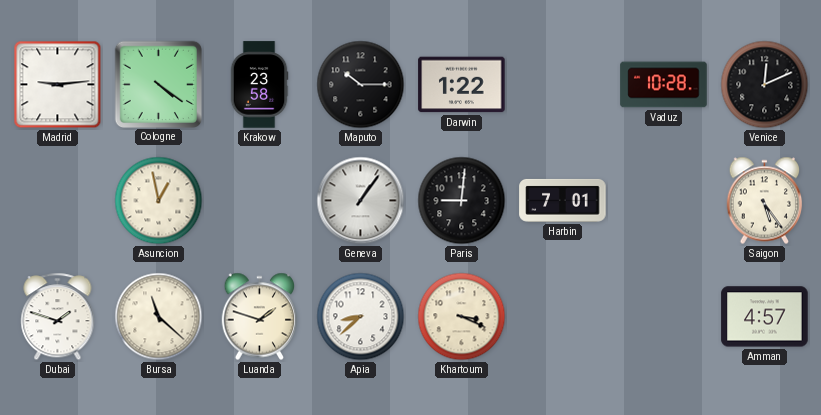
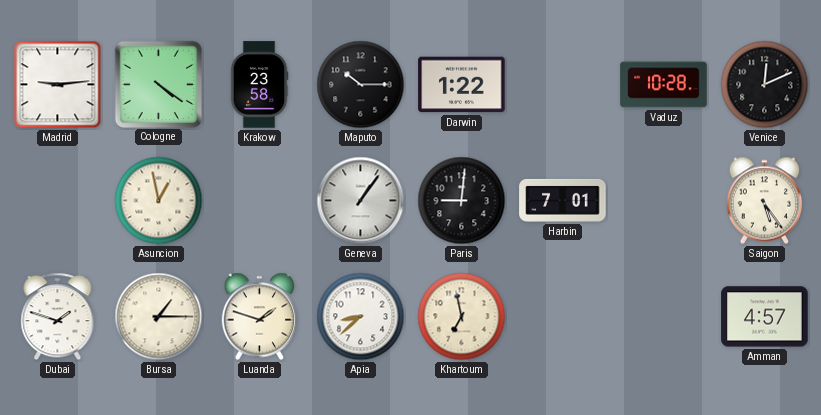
Bursa: 11:22 -> 1:15 (159, 317)
Khartoum: 3:19 -> 6:58 (462, 317)
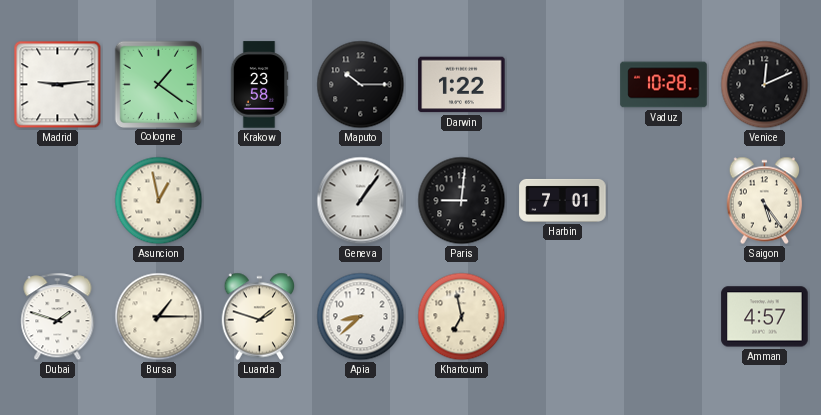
Cologne: 4:21 -> 1:21 (158, 84)
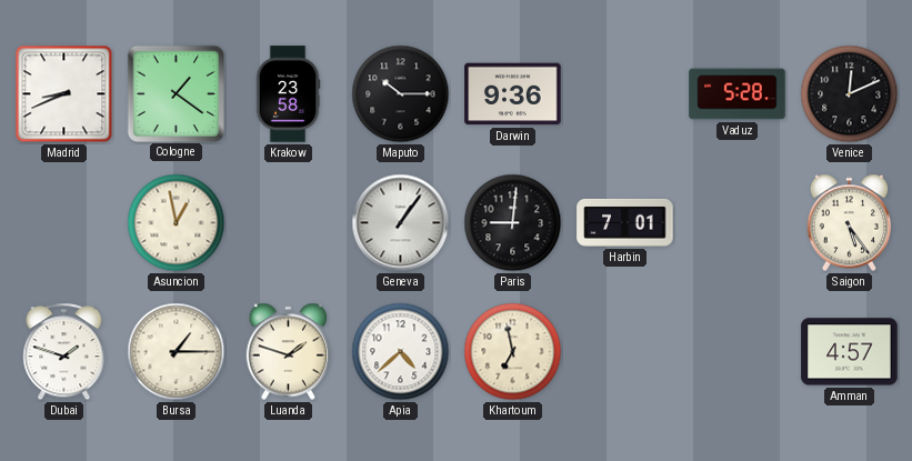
Madrid: 9:14 -> 8:41 (64, 94)
Darwin: 1:22 -> 9:36 (513, 94)
Vaduz: 10:28 -> 5:28 (738, 94)
Apia: 8:38 -> 4:38 (401, 352)
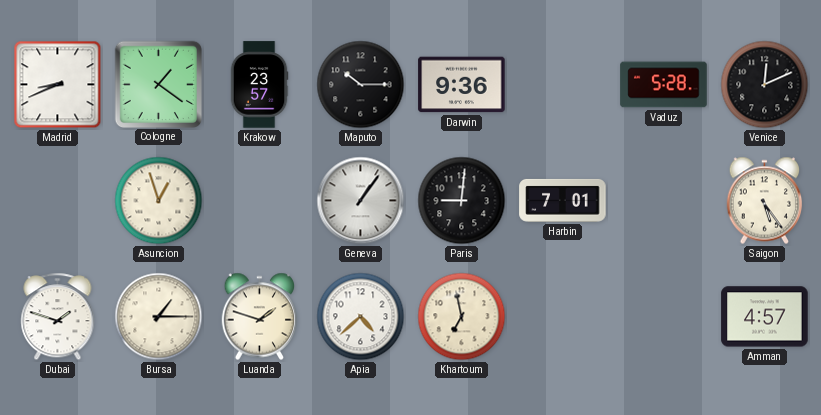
Krakow: 23:58 -> 23:57 (259, 85)
Asuncion: 12:58 -> 12:57 (159, 201)
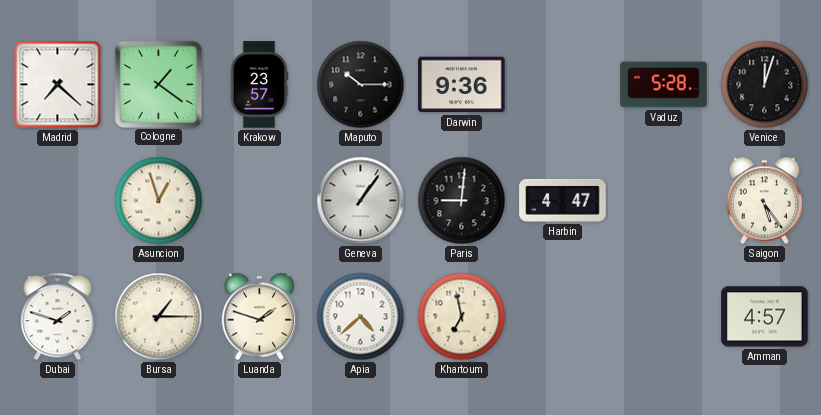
Madrid: 8:41 -> 7:22 (58, 85)
Venice: 12:11 -> 12:03 (765, 85)
Harbin: 7:01 -> 4:47 (563, 200)
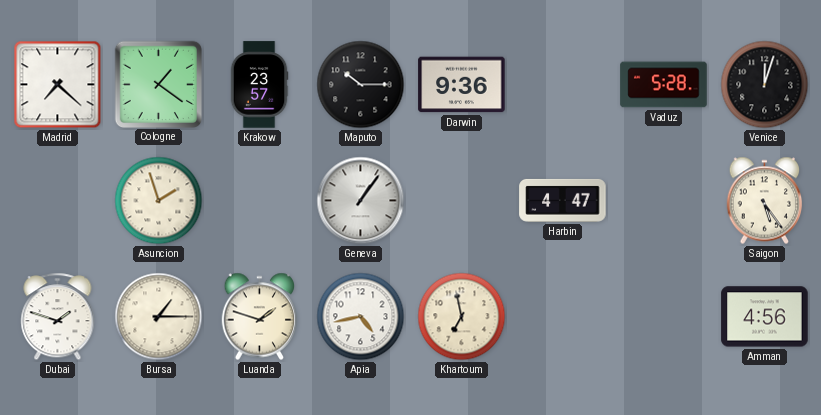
Asuncion: 12:57 -> 1:57 (159, 201)
Paris: 9:01 -> none (462, 201)
Apia: 4:38 -> 4:43 (361, 317)
Amman: 4:57 -> 4:56 (765, 317)
